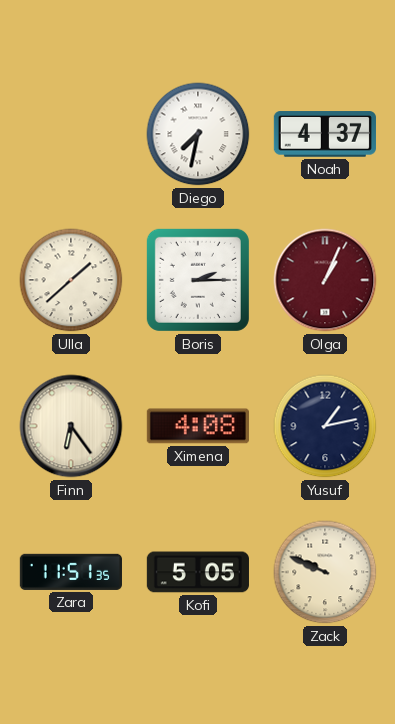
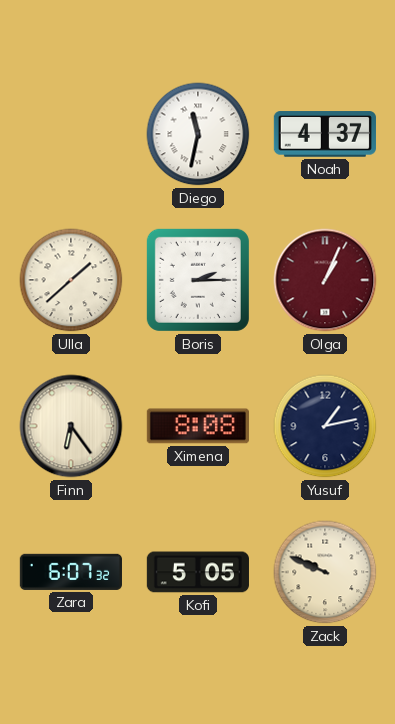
Diego: 7:32 -> 11:32 (198, 134)
Ximena: 4:08 -> 8:08 (198, 426)
Zara: 11:51 -> 6:07 (71, 572)
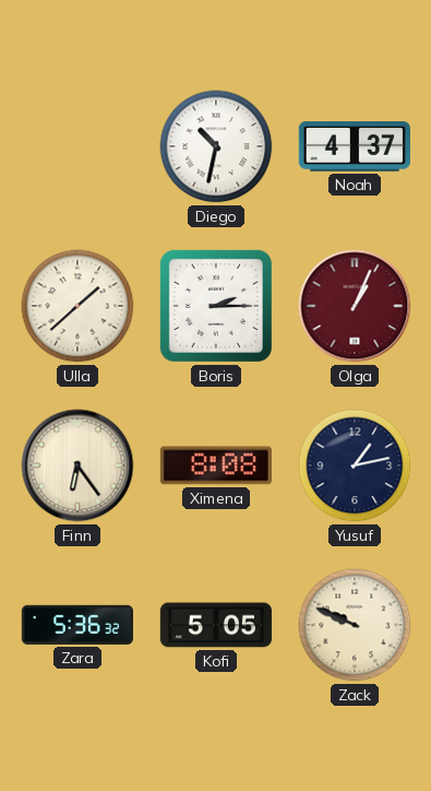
Diego: 11:32 -> 10:32 (216, 146)
Zara: 6:07 -> 5:36 (77, 625)
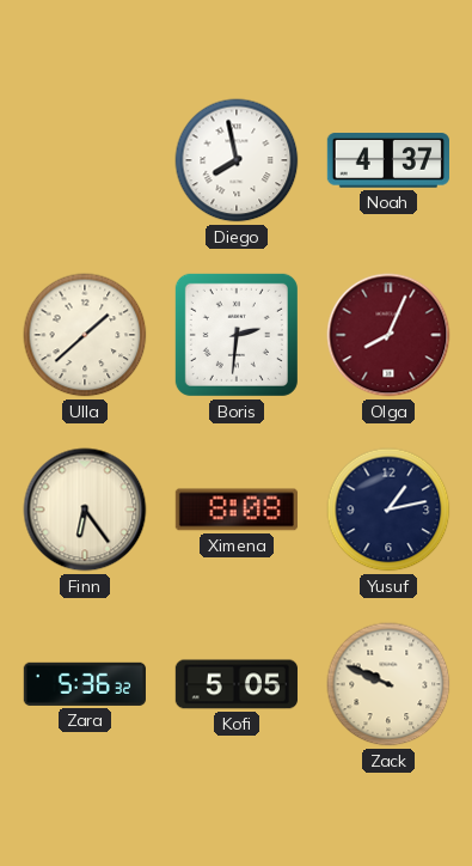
Diego: 10:32 -> 7:58 (237, 160)
Boris: 2:15 -> 2:31 (237, 335)
Olga: 1:04 -> 8:04 (388, 335)
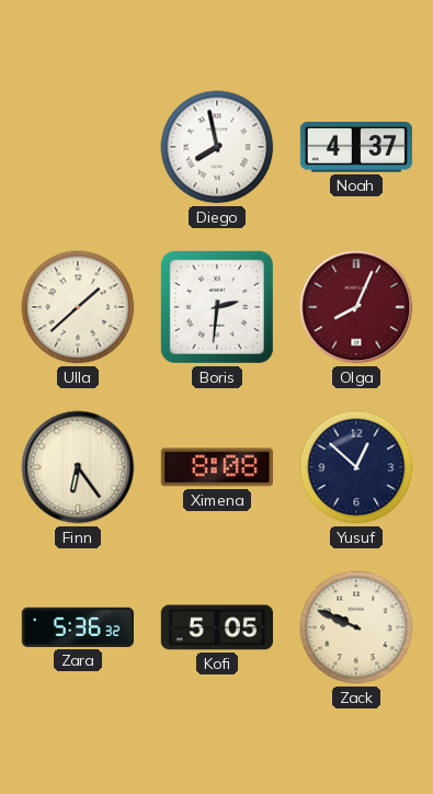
Yusuf: 1:13 -> 12:52 (356, 467)
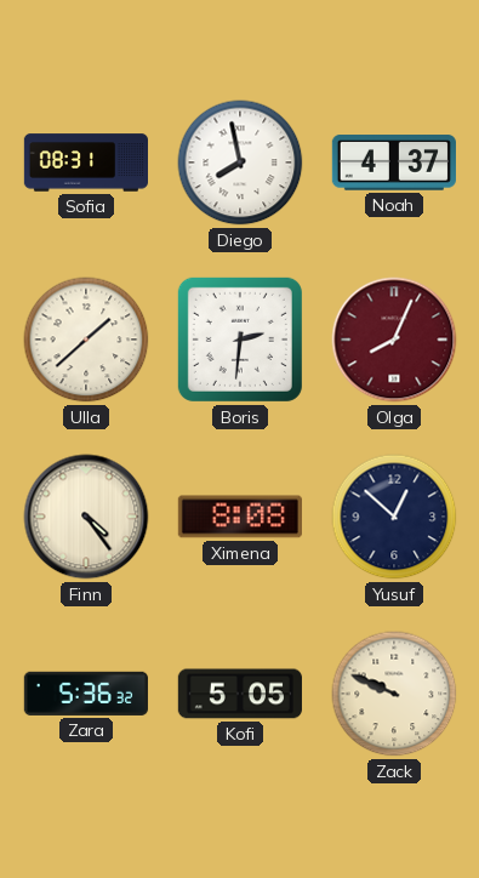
Sofia: none -> 08:31 (85, 163)
Finn: 6:24 -> 4:24 (86, 517)
